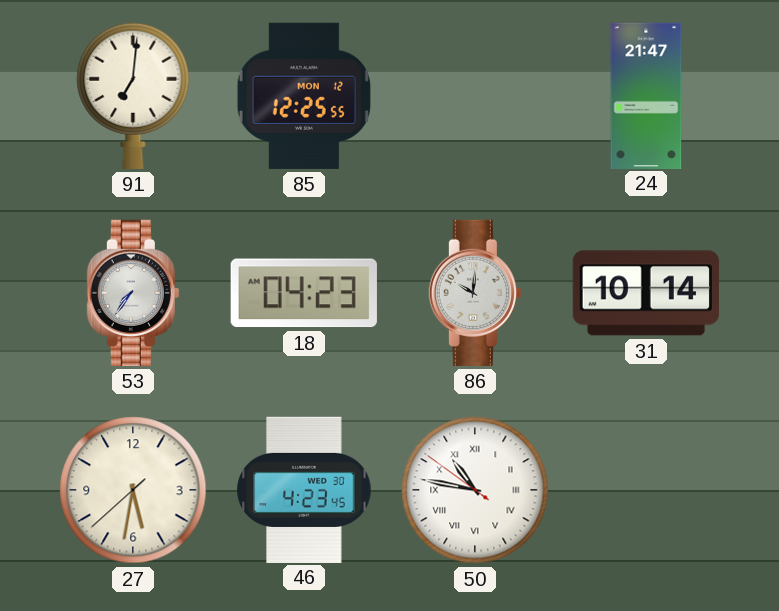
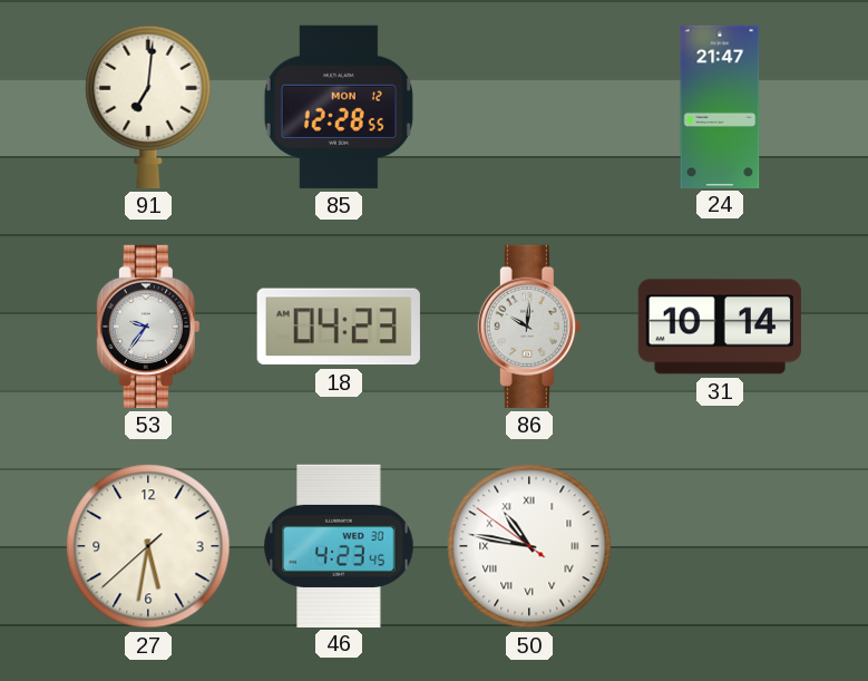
85: 12:25 -> 12:28 (339, 107)
53: 7:36 -> 9:36 (148, 327)
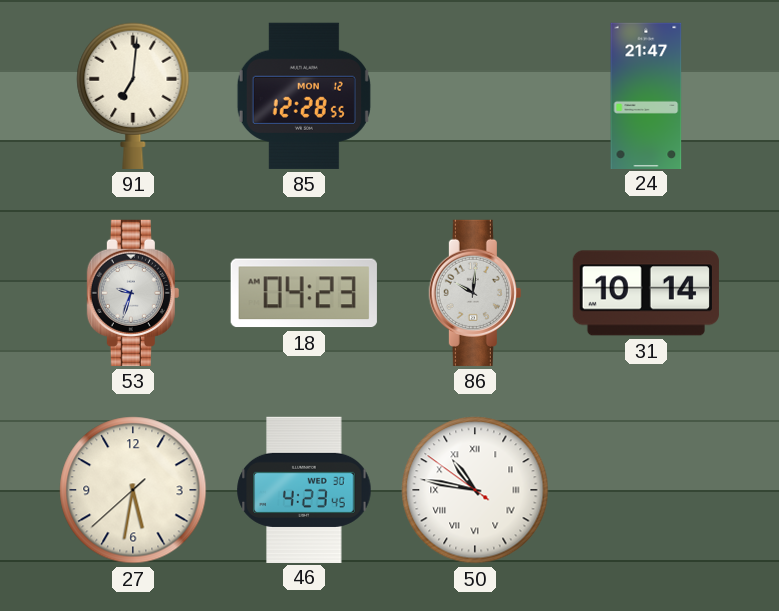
53: 9:36 -> 9:33 (133, 293)
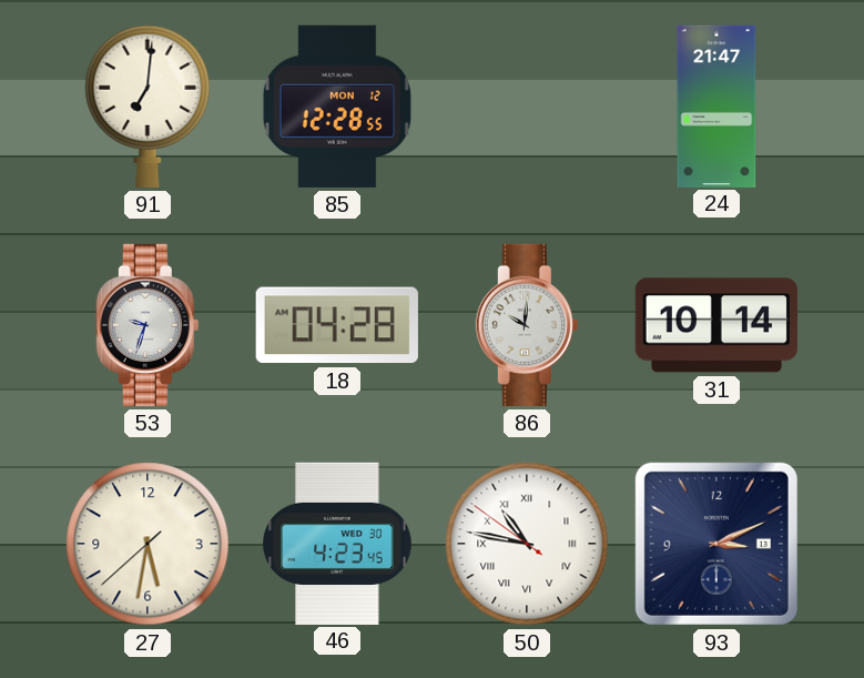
18: 04:23 -> 04:28 (337, 325)
93: none -> 3:11 (716, 544)
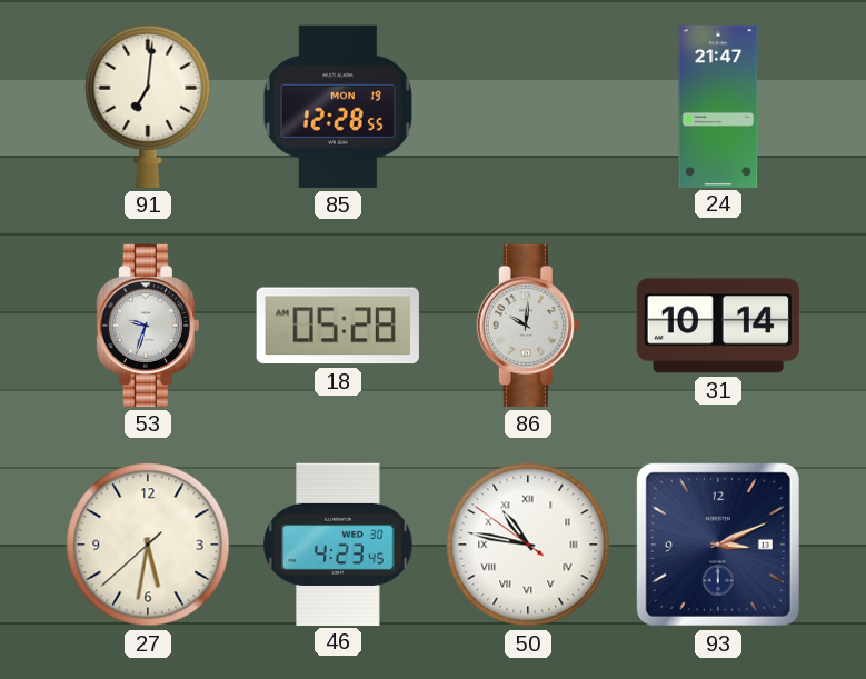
85 date: MON 12 -> MON 19 (338, 107)
18: 04:28 -> 05:28 (338, 326)
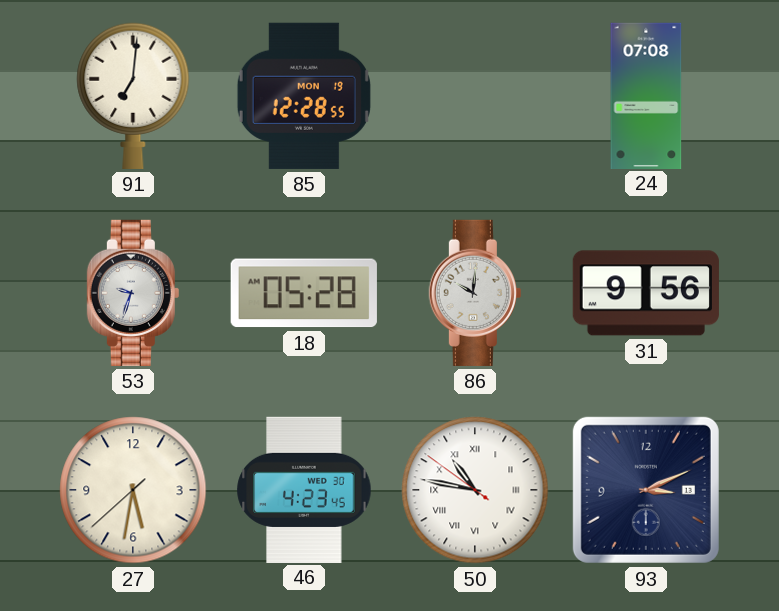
24: 21:47 -> 07:08 (646, 95)
31: 10:14 -> 9:56 (646, 293)
